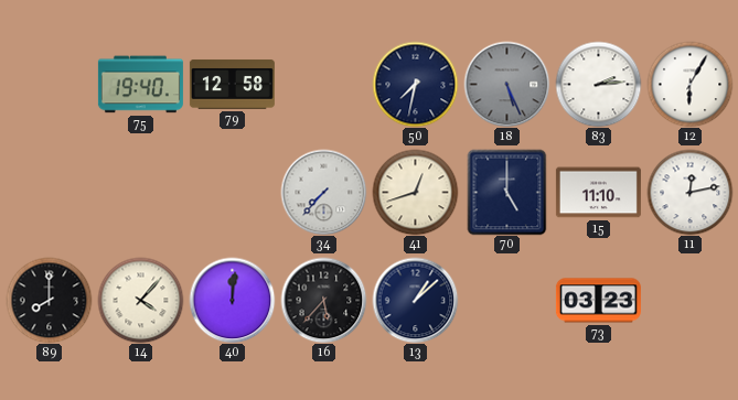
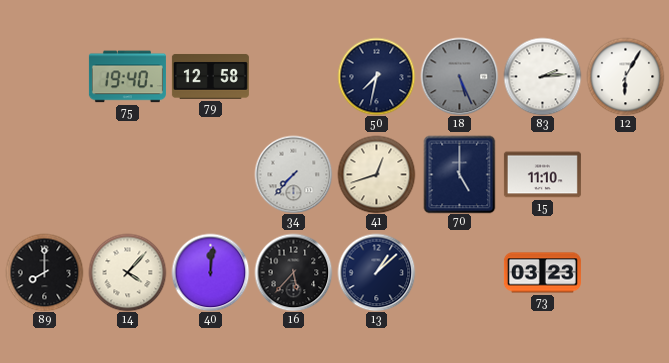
11: 12:13 -> none (689, 192)
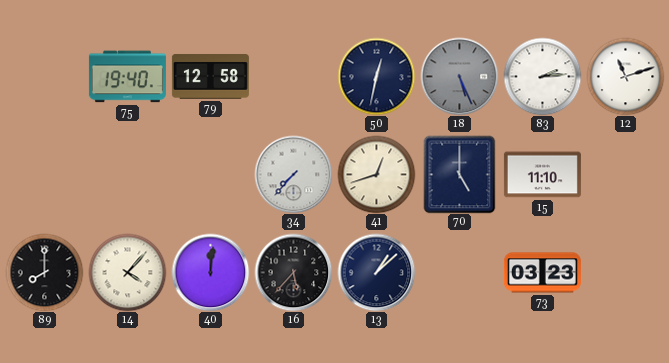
50: 7:32 -> 12:32 (376, 76)
12: 6:05 -> 11:12 (625, 76)
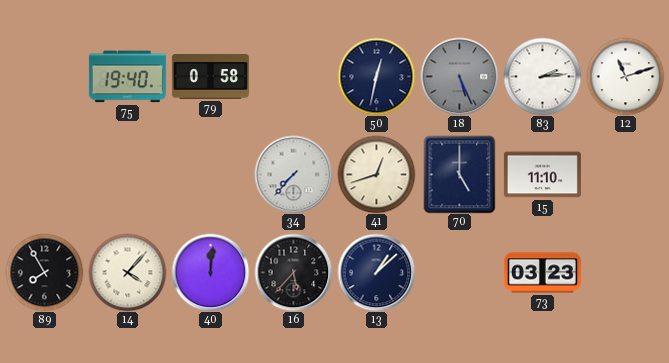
79: 12:58 -> 0:58 (210, 77)
89: 8:00 -> 7:55 (44, 272)
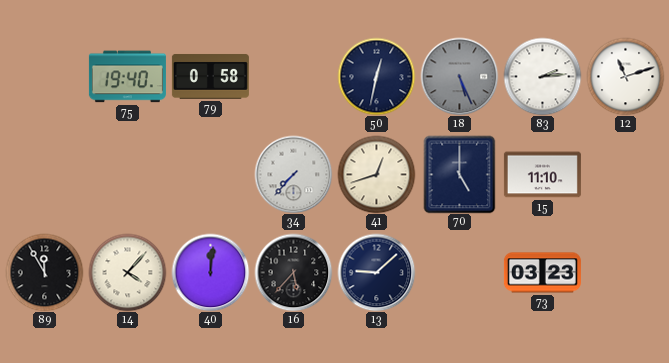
89: 7:55 -> 11:55 (44, 272)
13: 1:08 -> 9:08 (376, 272)
